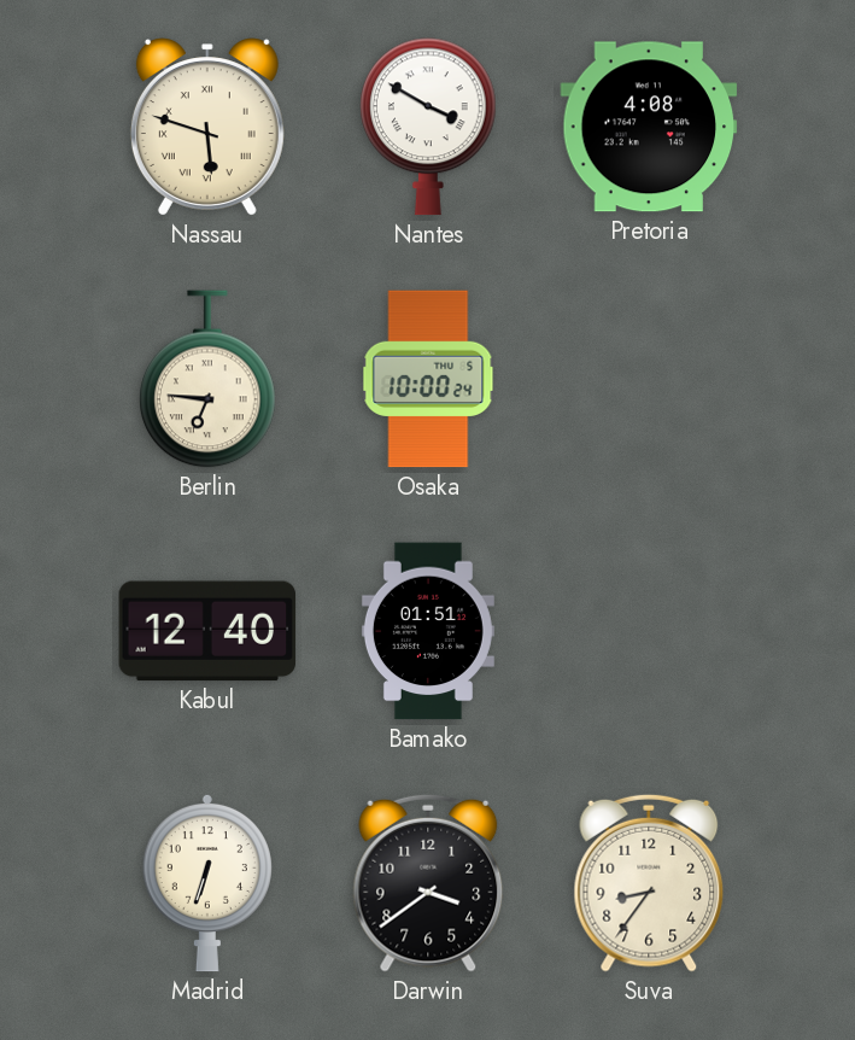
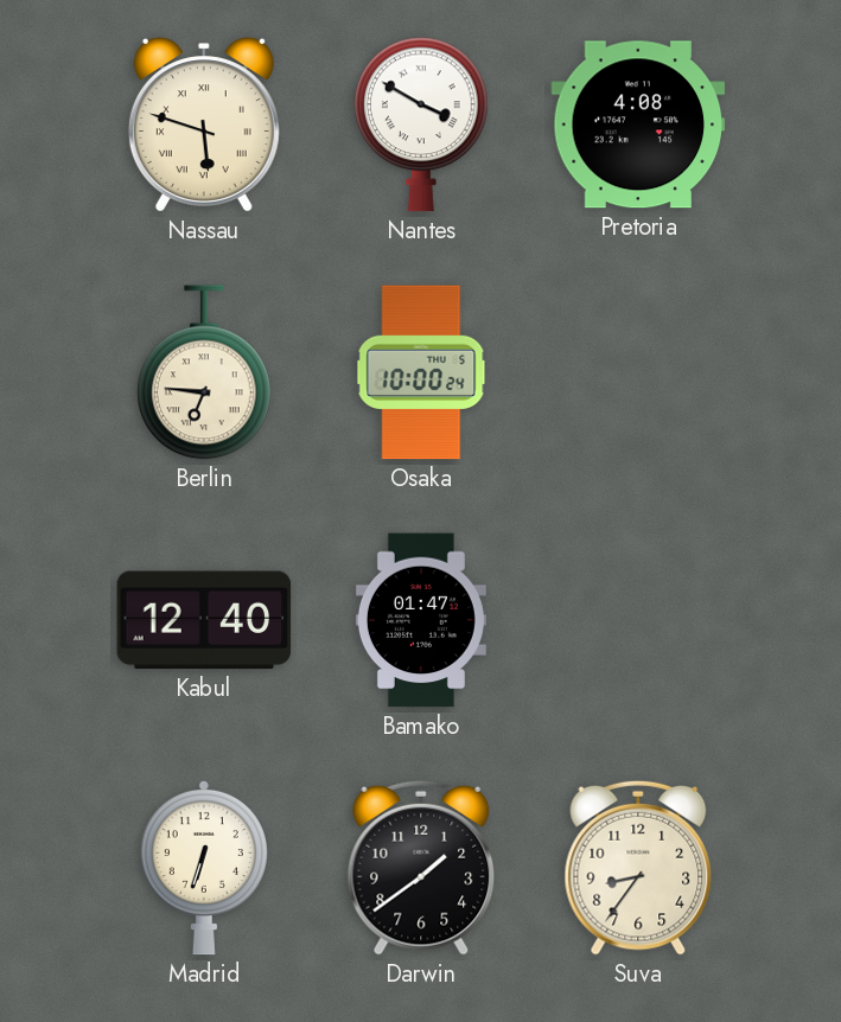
Bamako: 01:51 -> 01:47 (421, 620)
Darwin: 3:39 -> 1:39 (421, 868)
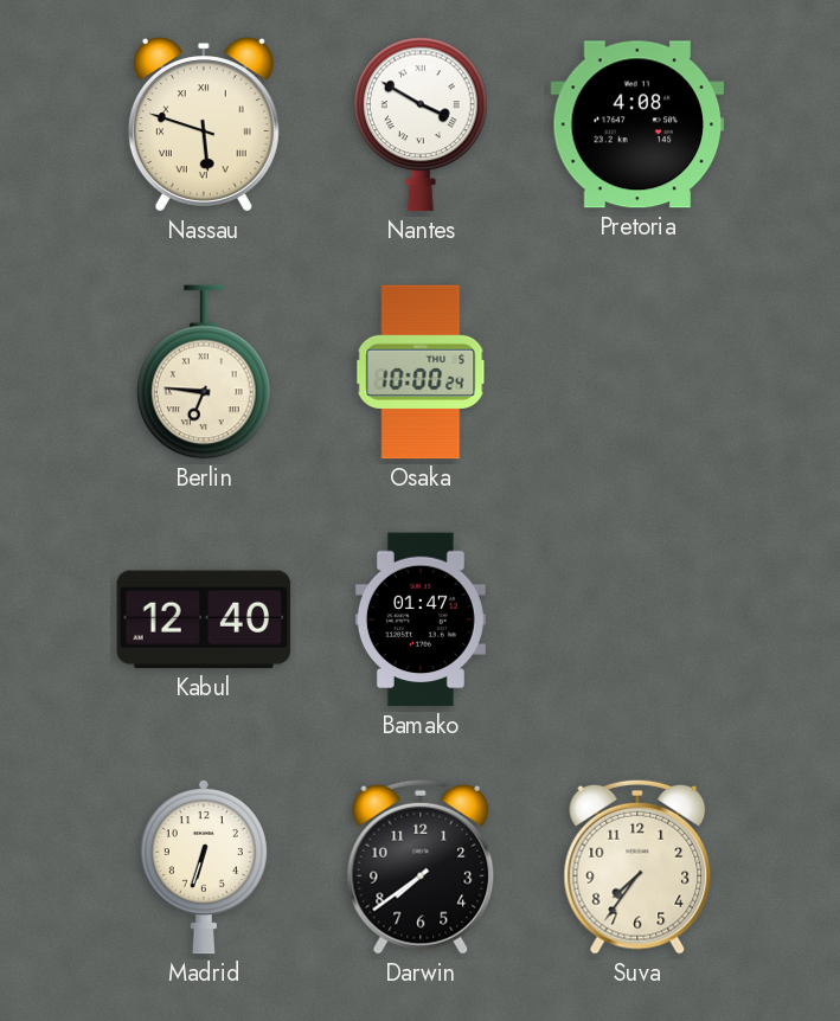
Darwin: 1:39 -> 7:39 (421, 867)
Suva: 8:36 -> 7:36 (637, 867)
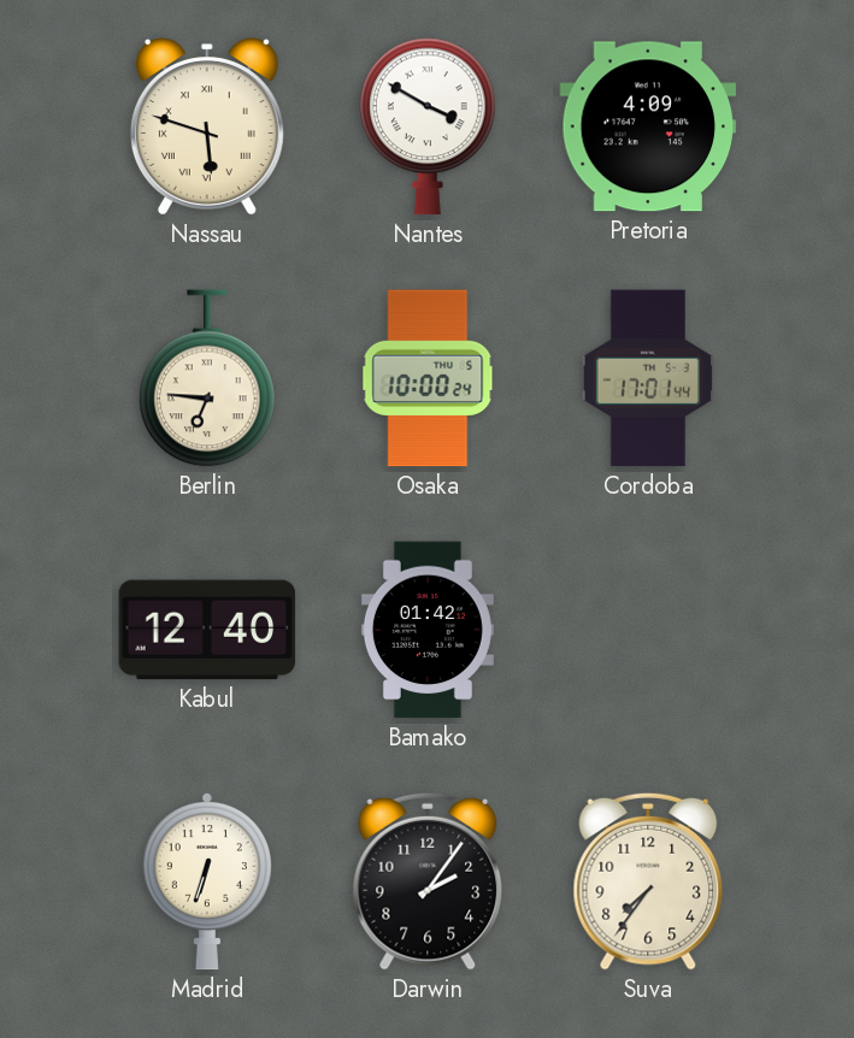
Pretoria: 4:08 -> 4:09 (648, 126)
Cordoba: none -> 17:01 (647, 378)
Bamako: 01:47 -> 01:42 (428, 630)
Darwin: 7:39 -> 2:06 (428, 881)
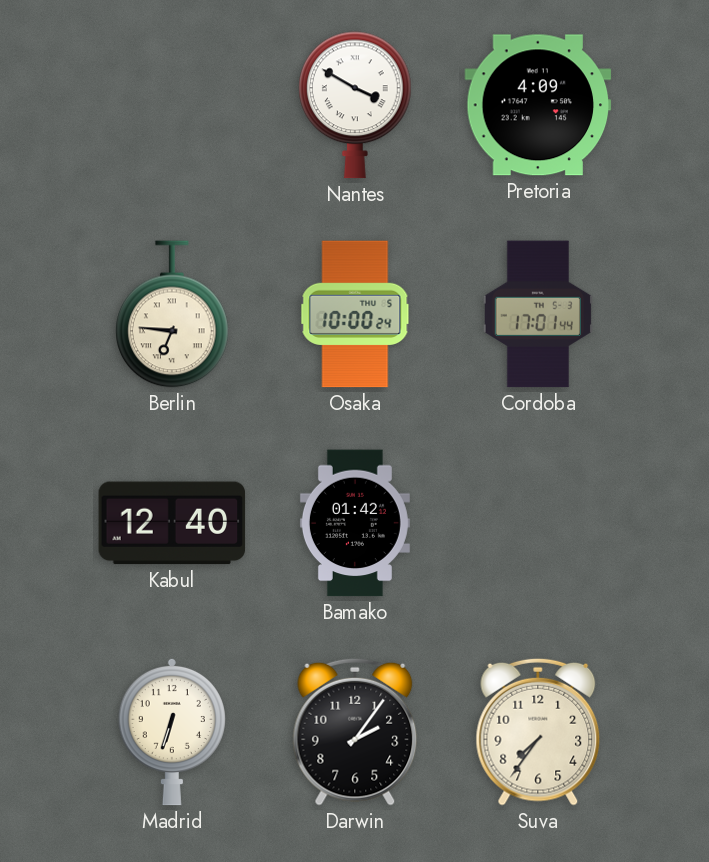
Nassau: 5:48 -> none (207, 126)
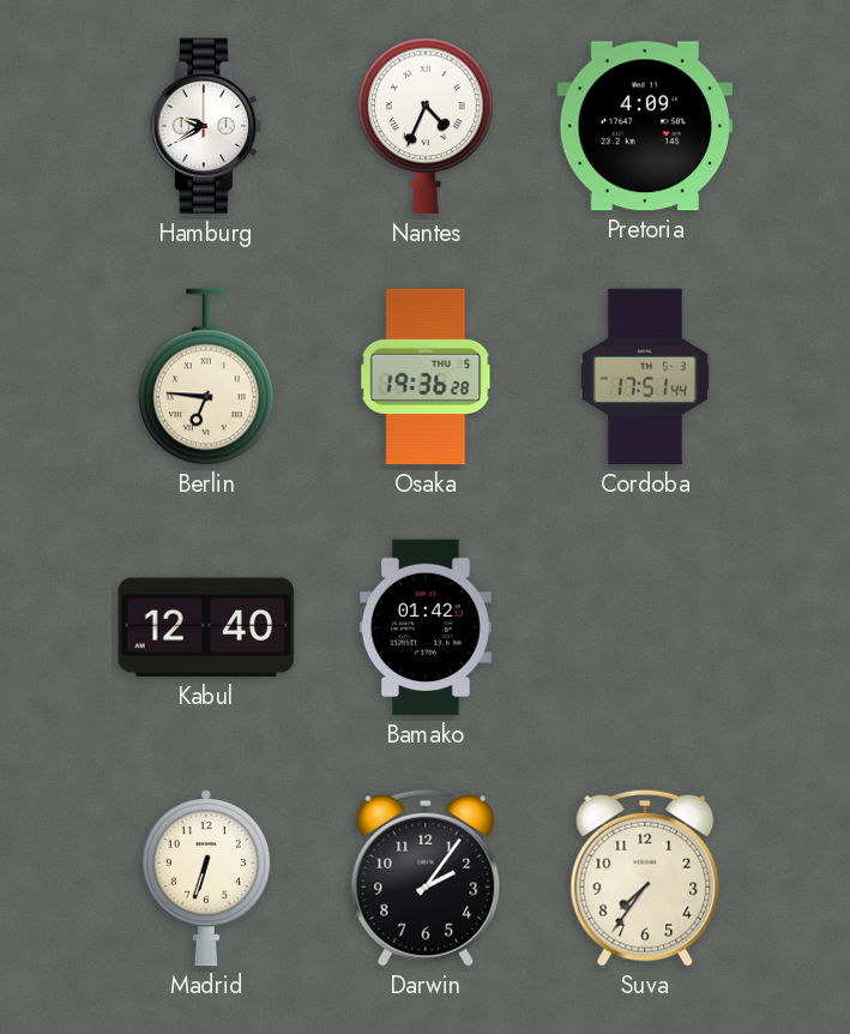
Hamburg: none -> 9:40 (205, 126)
Nantes: 3:50 -> 4:34 (427, 126)
Osaka: 10:00 -> 19:36 (426, 377)
Cordoba: 17:01 -> 17:51 (644, 377)
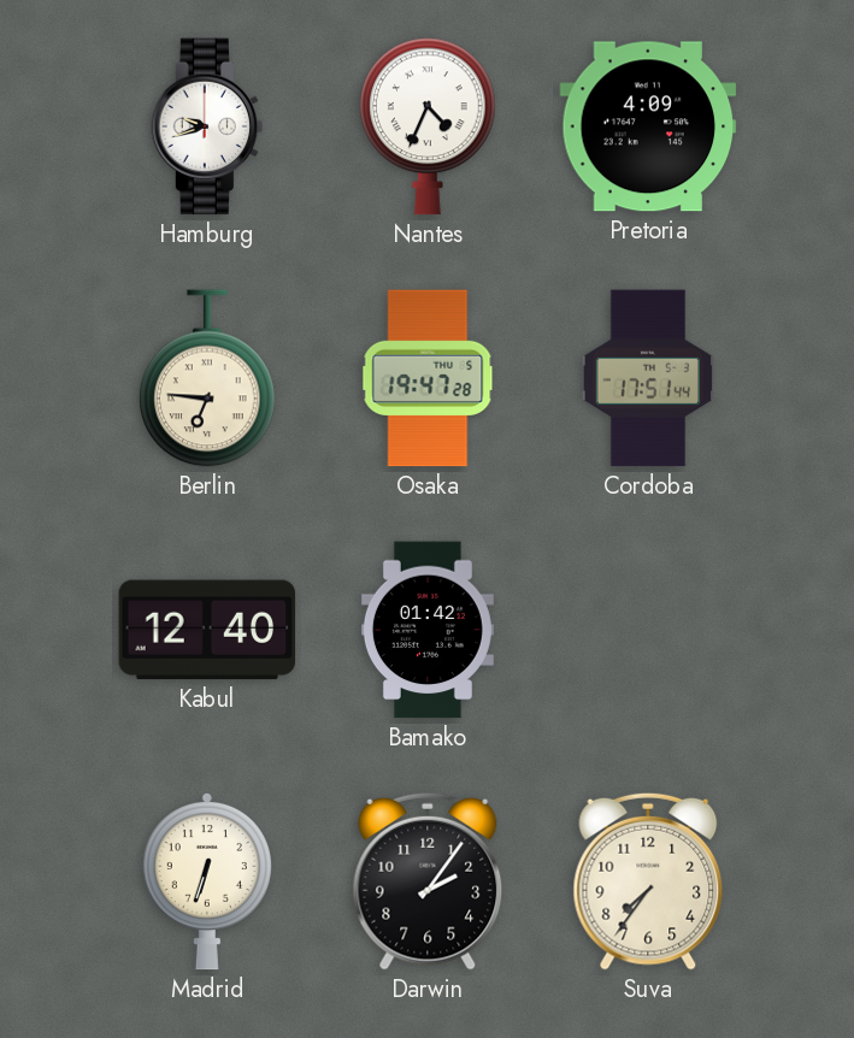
Hamburg: 9:40 -> 9:42 (206, 126)
Osaka: 19:36 -> 19:47 (428, 378)
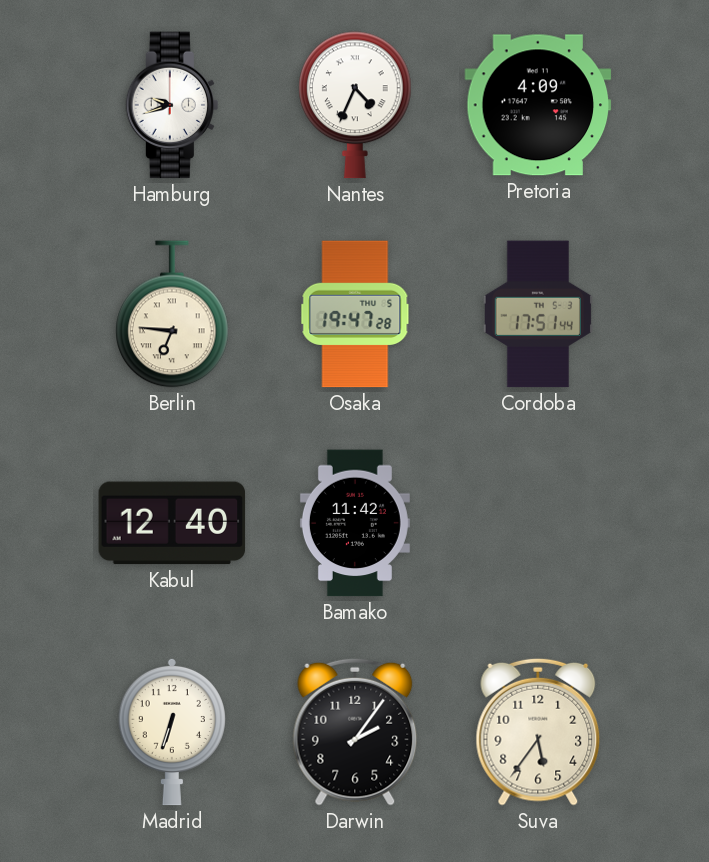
Bamako: 01:42 -> 11:42 (355, 523)
Suva: 7:36 -> 5:36 (538, 732)
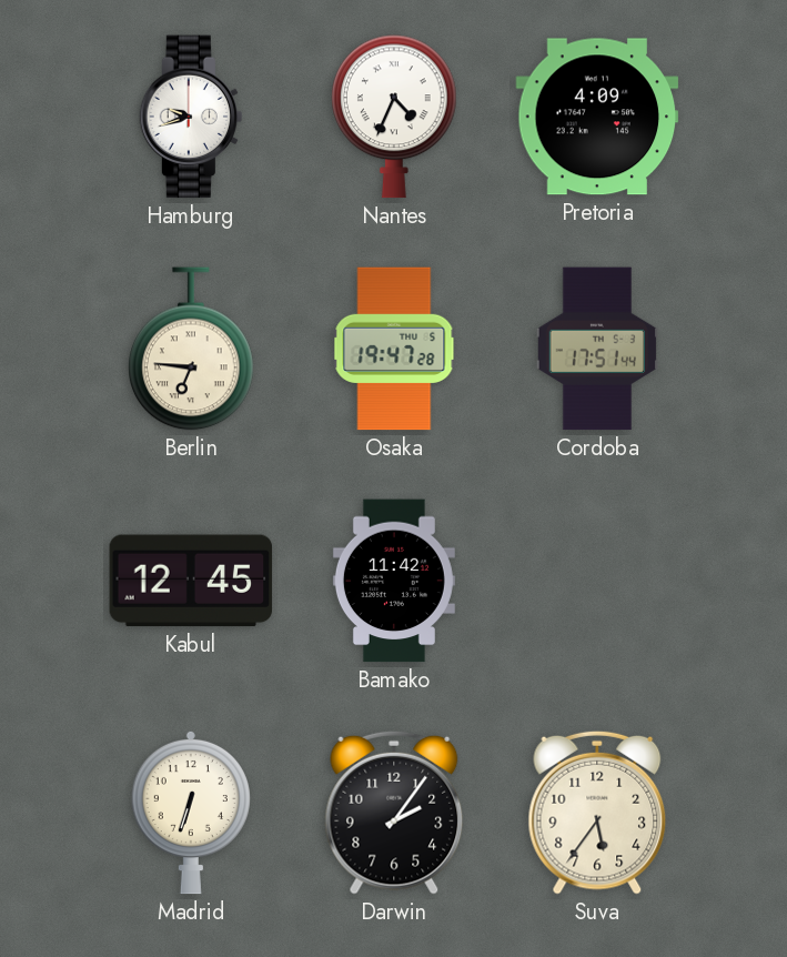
Kabul: 12:40 -> 12:45 (191, 581)
